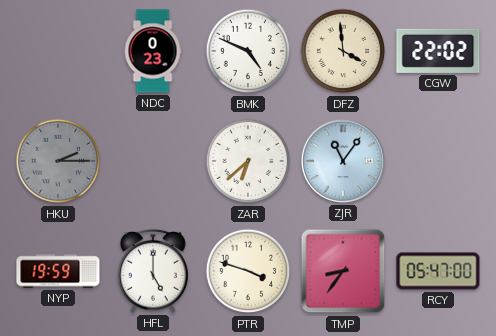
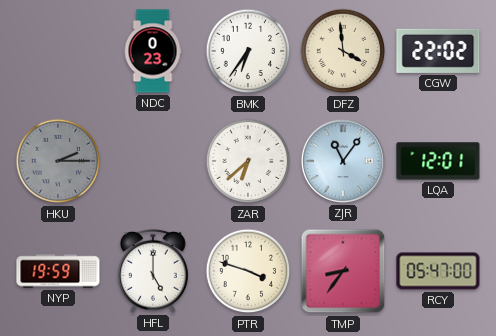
BMK: 4:49 -> 6:36 (248, 51)
LQA: none -> 12:01 (438, 161)
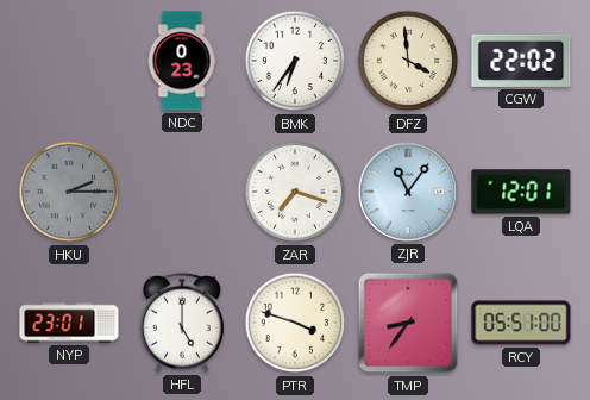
ZAR: 6:38 -> 7:18 (295, 192)
NYP: 19:59 -> 23:01 (69, 323)
RCY: 05:47 -> 05:51 (521, 323)
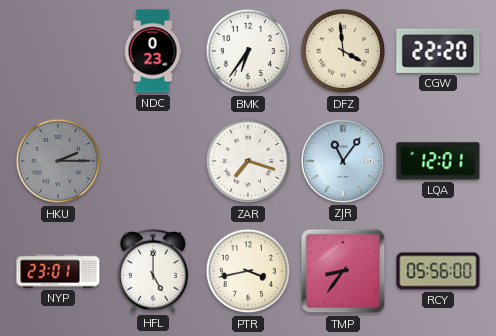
CGW: 22:02 -> 22:20 (438, 51)
PTR: 3:48 -> 3:43 (248, 271)
RCY: 05:51 -> 05:56 (438, 271)
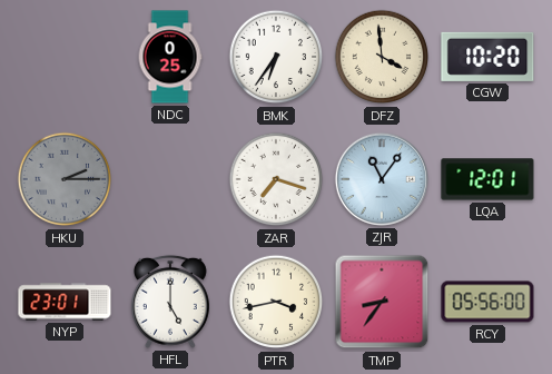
NDC: 0:23 -> 0:25 (170, 57)
CGW: 22:20 -> 10:20 (487, 57)
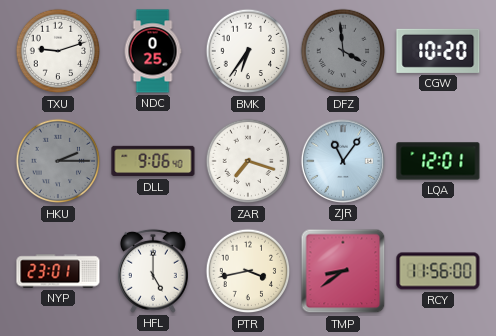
TXU: none -> 9:12 (58, 51)
DFZ dial: cream -> grey (343, 51)
DLL: none -> 9:06 (153, 161)
TMP: 8:36 -> 8:39 (343, 271)
RCY: 05:56 -> 11:56 (438, 271)
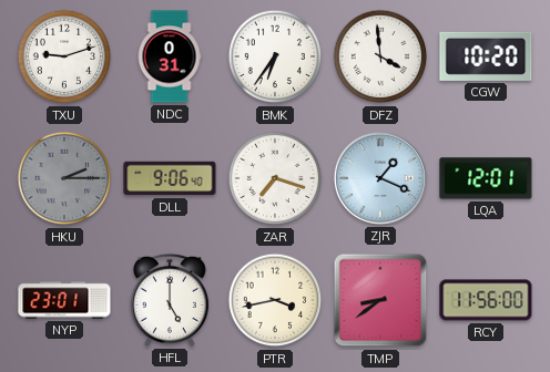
NDC: 0:25 -> 0:31 (170, 56)
DFZ dial: grey -> white (380, 56)
ZJR: 11:06 -> 1:19 (380, 178)
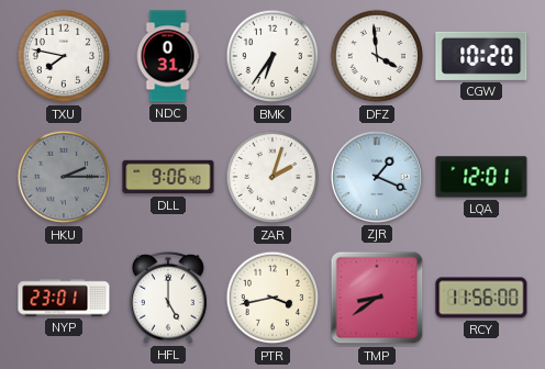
TXU: 9:12 -> 7:47 (64, 56)
ZAR: 7:18 -> 2:03 (272, 177)
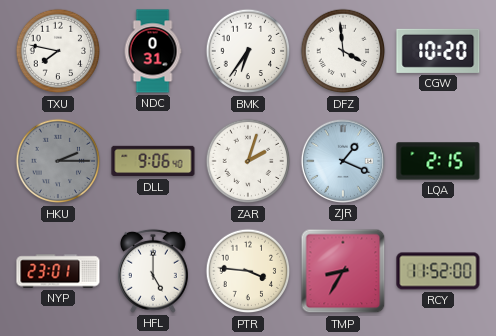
LQA: 12:01 -> 2:15 (438, 161)
PTR: 3:43 -> 3:46 (248, 271)
TMP: 8:39 -> 8:35 (343, 271)
RCY: 11:56 -> 11:52 (438, 271)
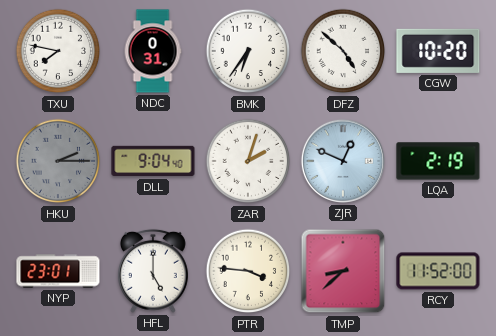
DFZ: 3:59 -> 4:52 (343, 51)
DLL: 9:06 -> 9:04 (153, 161)
ZJR: 1:19 -> 12:49 (343, 161)
LQA: 2:15 -> 2:19 (438, 161)
TMP: 8:35 -> 8:38 (343, 271)
